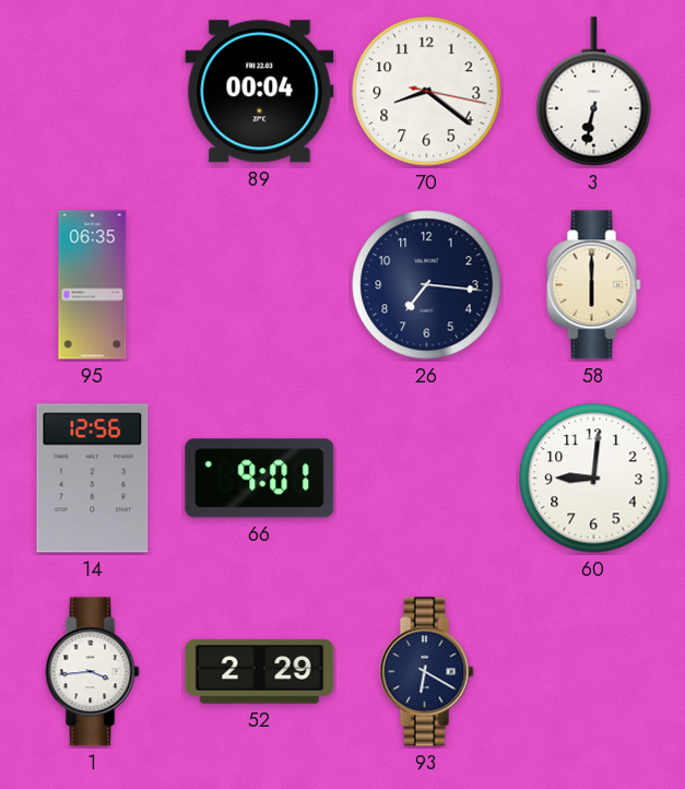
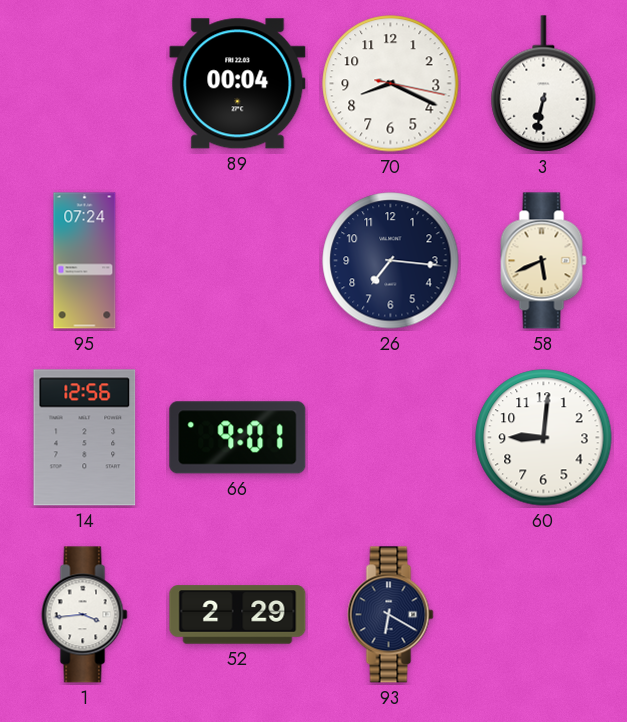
70: 8:21 -> 8:19 (391, 84)
95: 06:35 -> 07:24 (85, 261)
58: 6:00 -> 5:41 (544, 261)
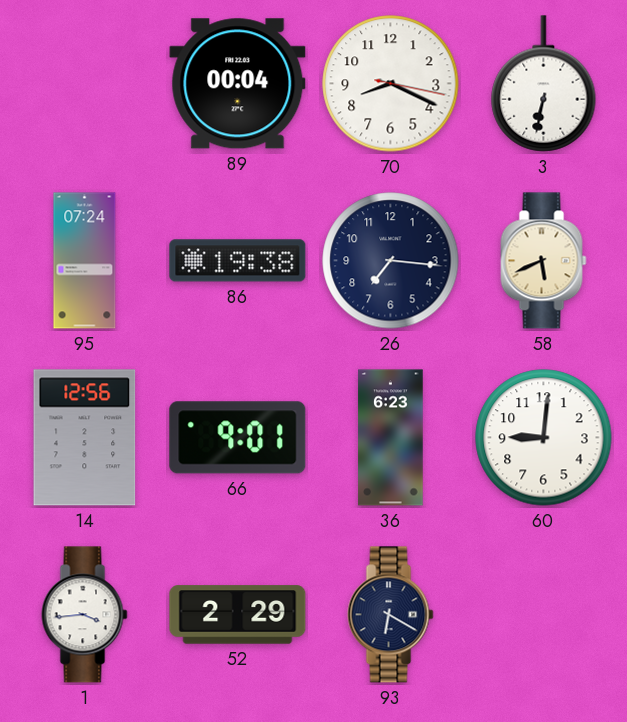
86: none -> 19:38 (238, 261)
36: none -> 6:23 (391, 438)
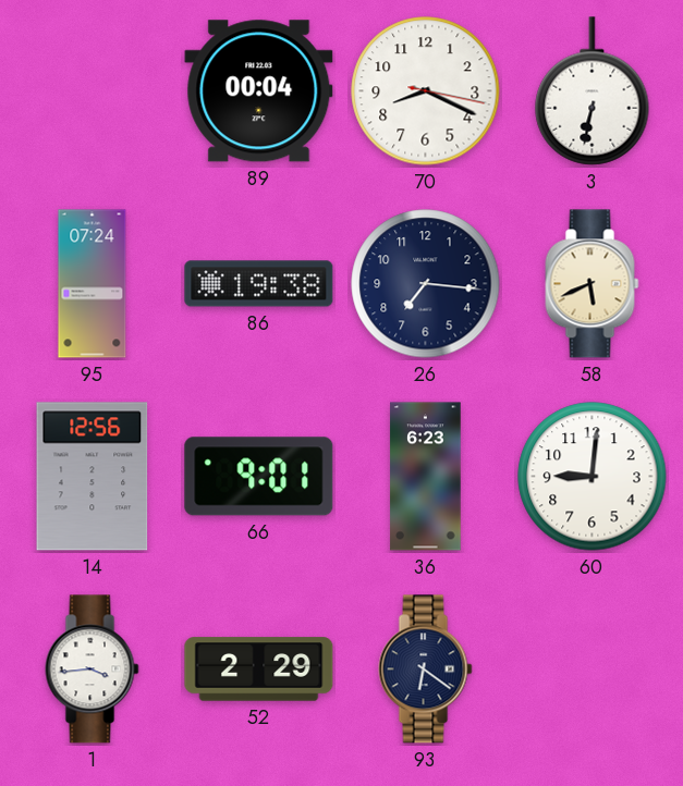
93: 6:20 -> 6:21 (426, 670)
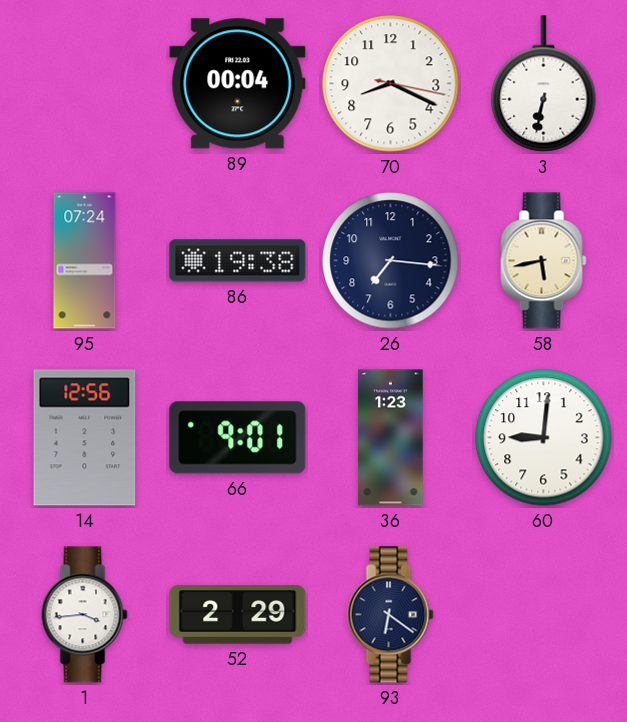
58: 5:41 -> 5:43 (544, 261)
36: 6:23 -> 1:23 (391, 438)
